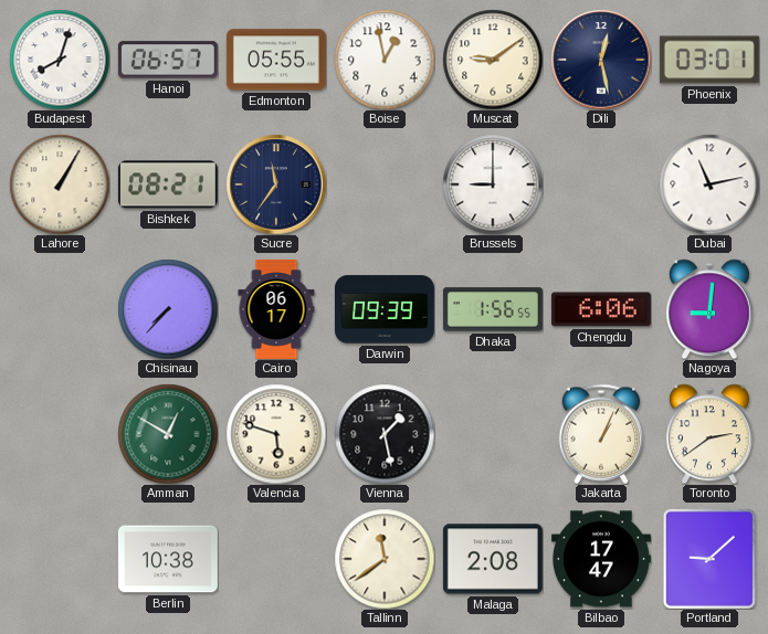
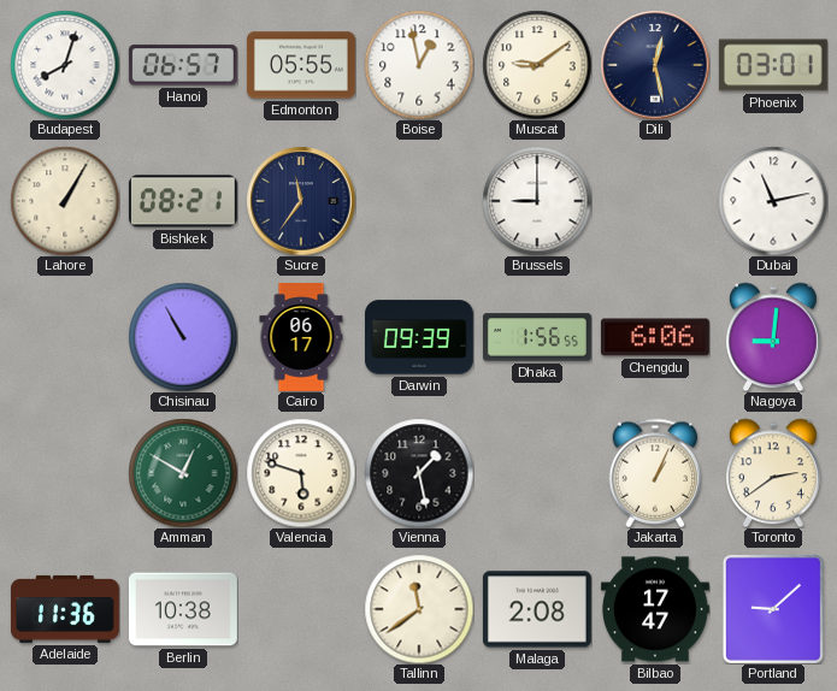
Chisinau: 7:37 -> 10:55 (183, 337)
Adelaide: none -> 11:36 (65, 609)
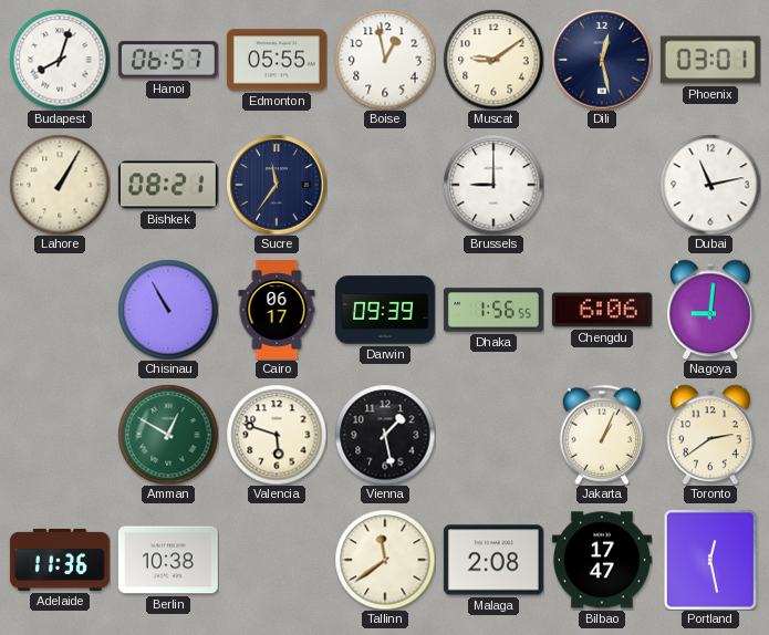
Portland: 9:08 -> 12:28 (710, 560)
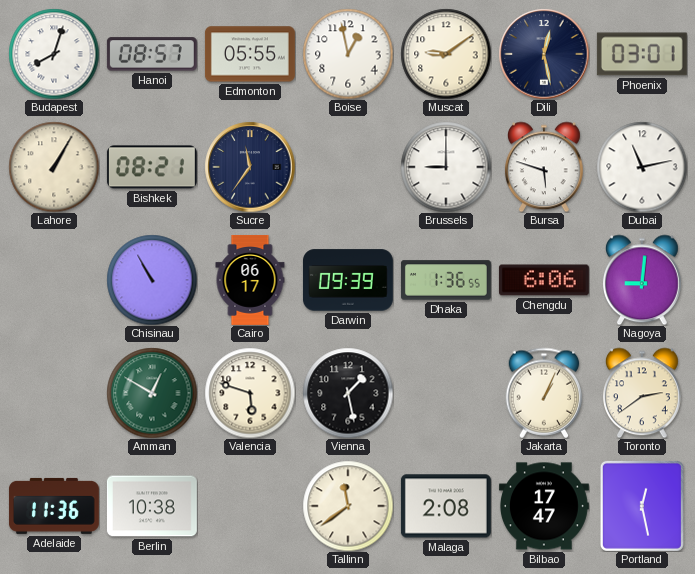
Hanoi: 06:57 -> 08:57 (152, 54)
Bursa: none -> 5:48 (544, 167)
Dhaka: 1:56 -> 1:36 (446, 280)
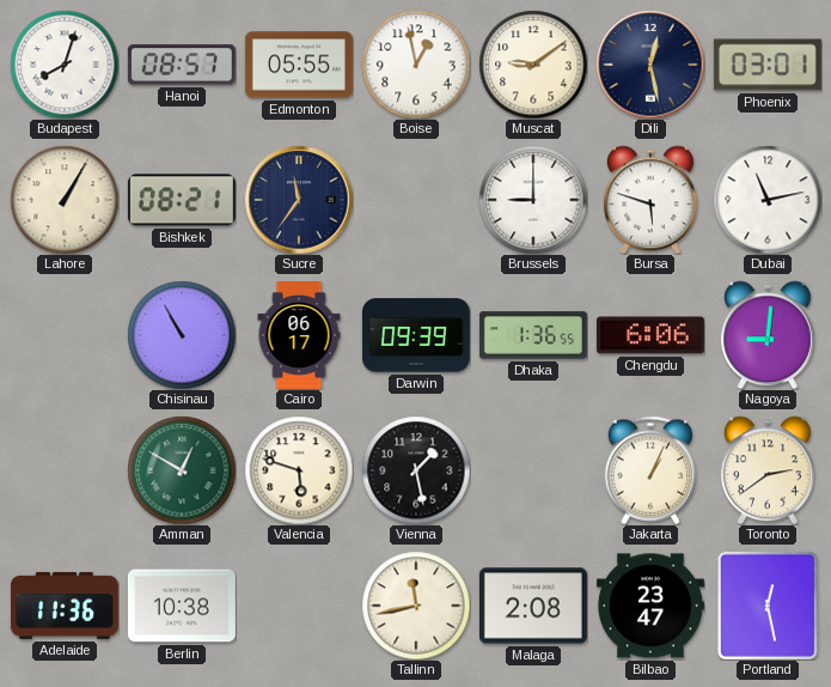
Tallinn: 11:39 -> 11:43 (416, 606)
Bilbao: 17:47 -> 23:47 (650, 606)
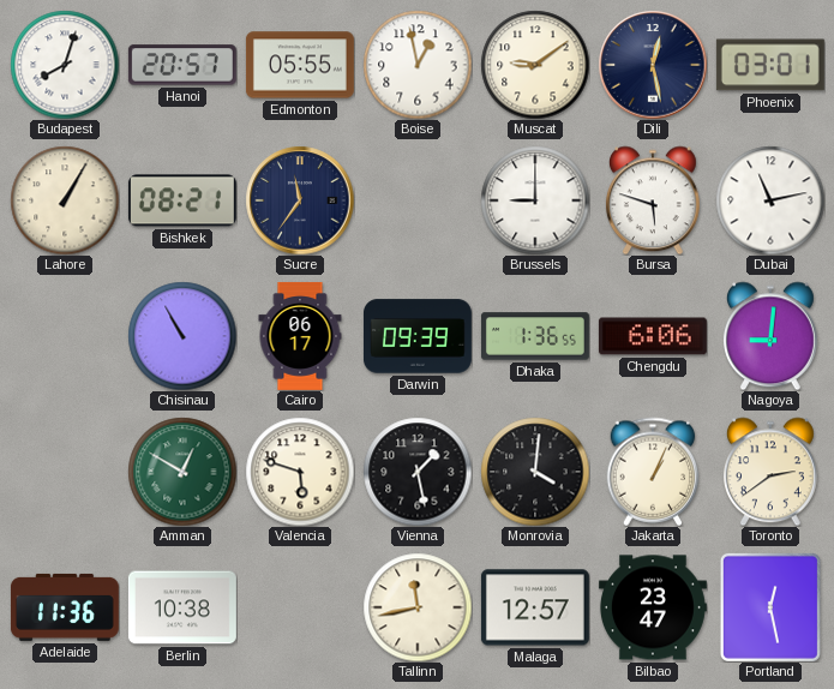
Hanoi: 08:57 -> 20:57 (182, 65)
Monrovia: none -> 4:01 (535, 472)
Malaga: 2:08 -> 12:57 (535, 607)
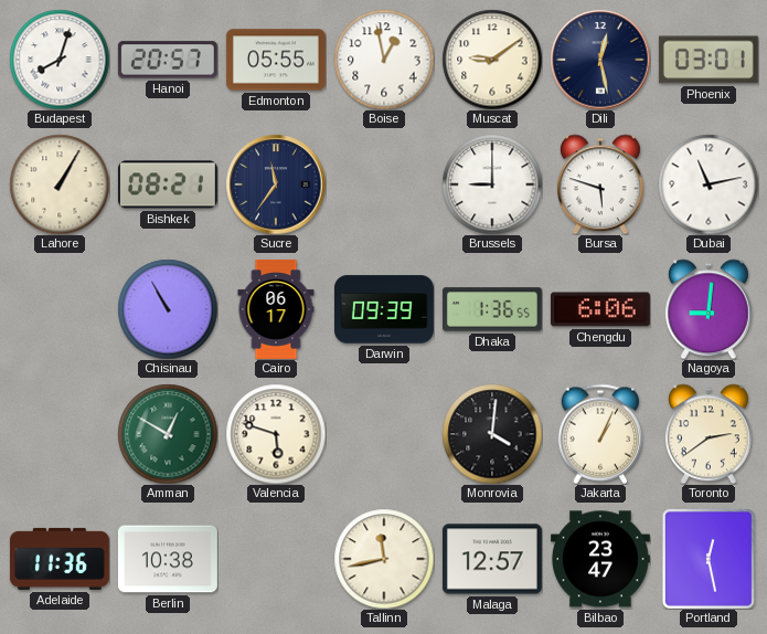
Vienna: 1:28 -> none (418, 472)
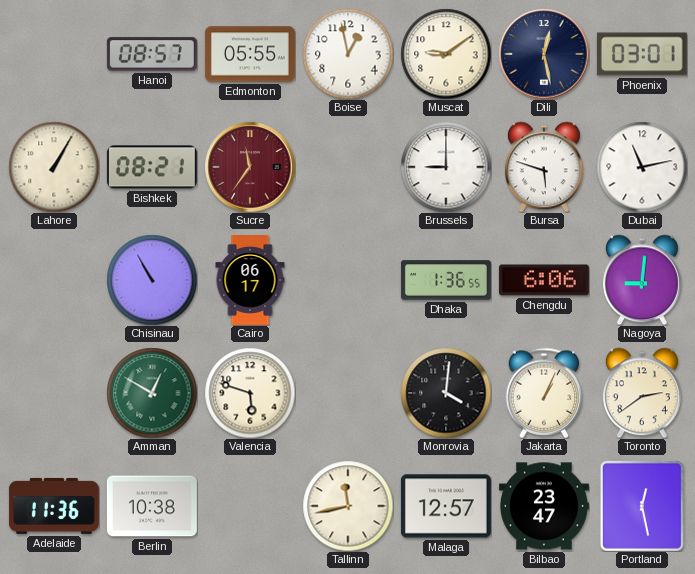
Budapest: 8:03 -> none (60, 60)
Hanoi: 20:57 -> 08:57 (152, 54)
Sucre dial: navy -> burgundy (250, 167)
Darwin: 09:39 -> none (384, 309)
